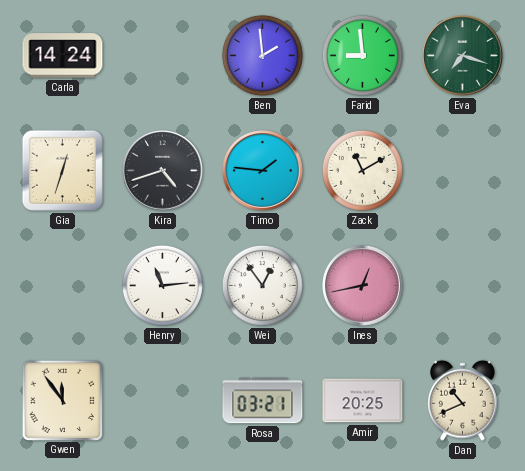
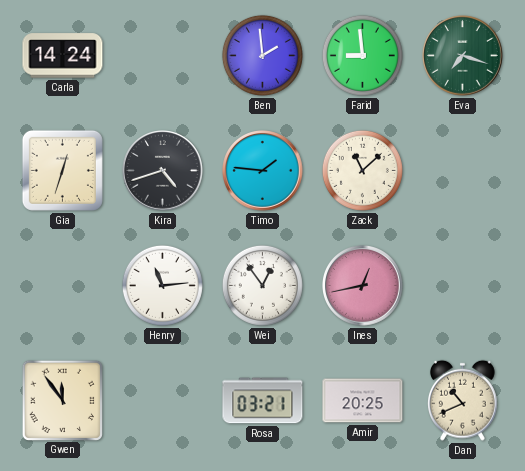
Zack: 11:10 -> 11:08 (362, 170)
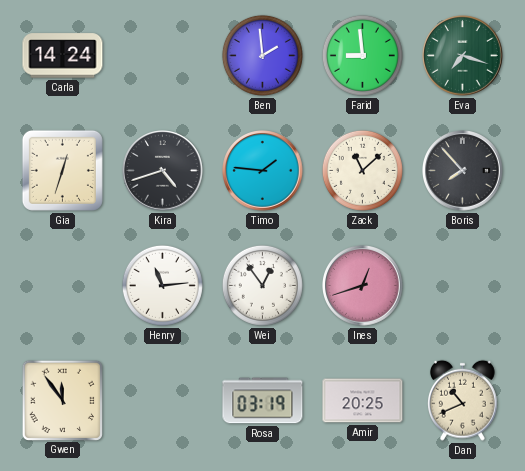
Boris: none -> 7:53 (463, 171)
Ines: 12:43 -> 12:42 (363, 286)
Rosa: 03:21 -> 03:19 (263, 401)
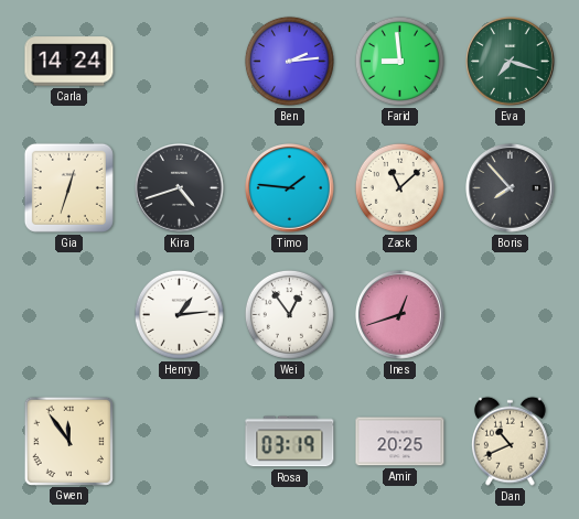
Ben: 1:59 -> 2:14 (289, 61)
Henry: 11:14 -> 1:14 (179, 314)
